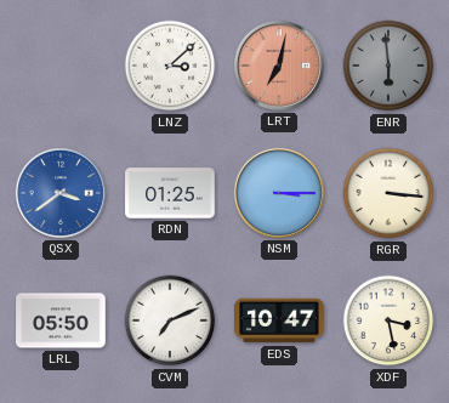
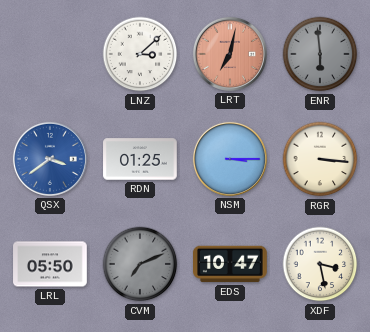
CVM dial: white -> grey (140, 264)
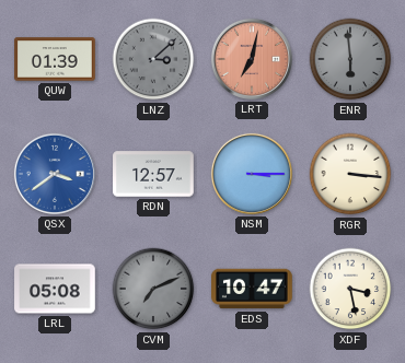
QUW: none -> 01:39 (55, 59)
LNZ dial: white -> grey (153, 59)
RDN: 01:25 -> 12:57 (153, 174)
LRL: 05:50 -> 05:08 (55, 289)
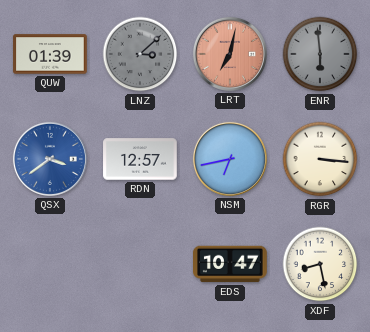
NSM: 3:15 -> 6:43 (230, 159)
LRL: 05:08 -> none (55, 289)
CVM: 7:11 -> none (153, 289)
XDF: 3:28 -> 8:28 (320, 264)
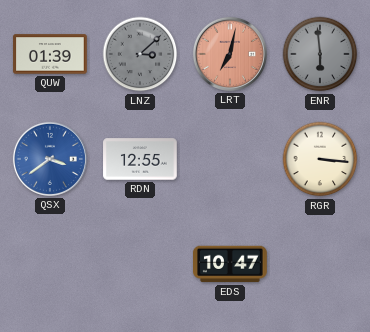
RDN: 12:57 -> 12:55 (140, 159)
NSM: 6:43 -> none (230, 159)
XDF: 8:28 -> none (320, 264)
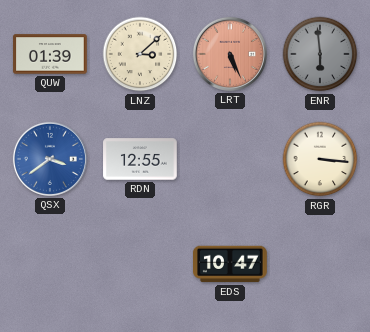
LNZ dial: grey -> cream (140, 54)
LRT: 7:02 -> 5:26 (230, 54)
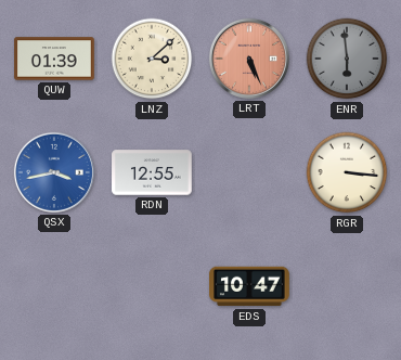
QSX: 3:39 -> 3:43 (54, 172)
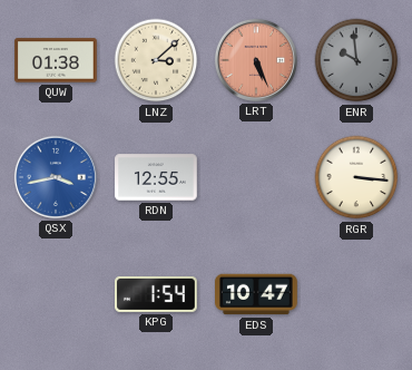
QUW: 01:39 -> 01:38 (56, 60)
ENR: 5:59 -> 9:59 (356, 60)
KPG: none -> 1:54 (156, 294)
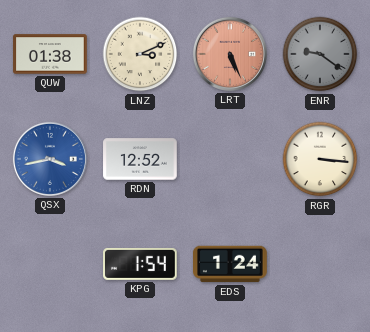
LNZ: 3:08 -> 3:11 (140, 54)
ENR: 9:59 -> 9:21 (320, 54)
RDN: 12:55 -> 12:52 (140, 159)
EDS: 10:47 -> 1:24 (231, 264)
